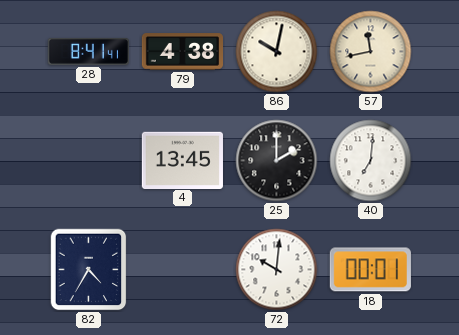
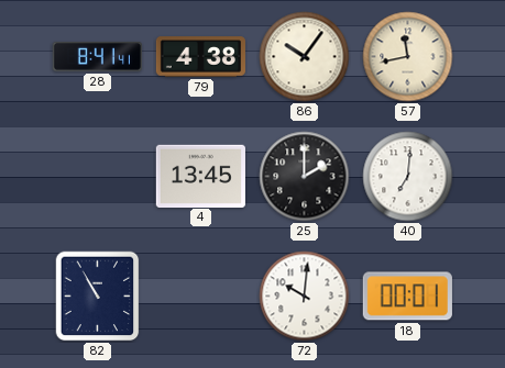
86: 10:02 -> 10:06 (305, 57)
82: 4:35 -> 10:55 (98, 297)
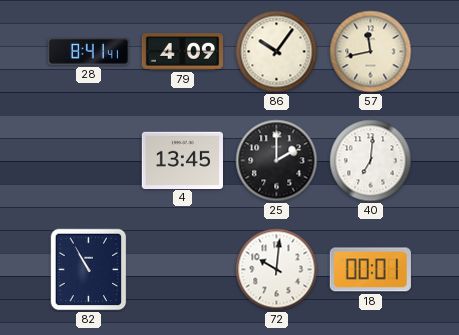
79: 4:38 -> 4:09 (182, 52)
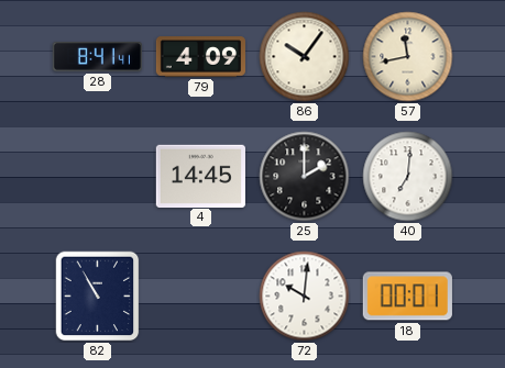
4: 13:45 -> 14:45 (200, 176)
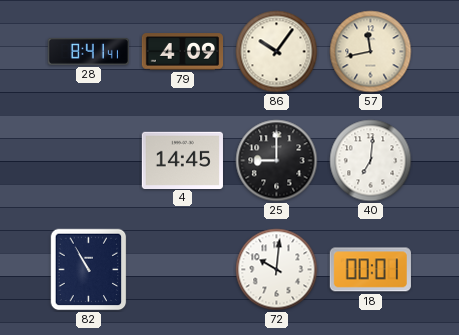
25: 2:00 -> 9:00 (277, 161)
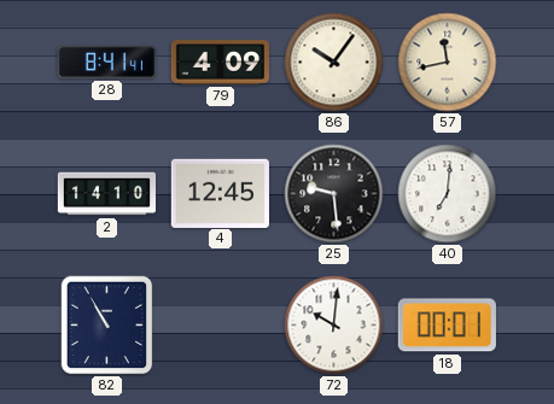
2: none -> 14:10 (107, 194)
4: 14:45 -> 12:45 (220, 193)
25: 9:00 -> 9:29 (334, 194)
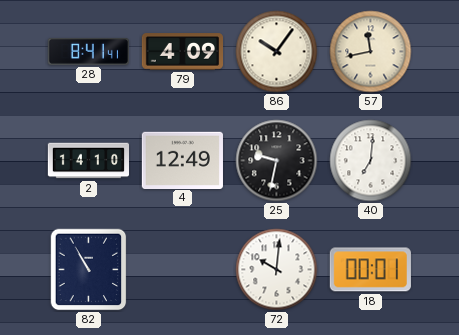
4: 12:45 -> 12:49 (182, 160)
25: 9:29 -> 9:32 (277, 161)
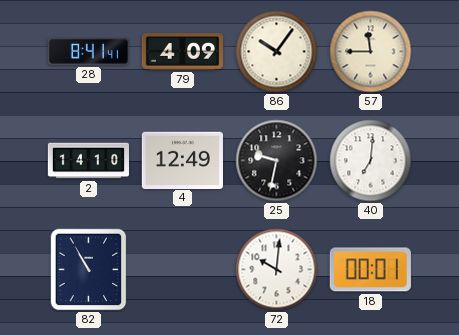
57: 11:43 -> 11:45 (371, 52)
